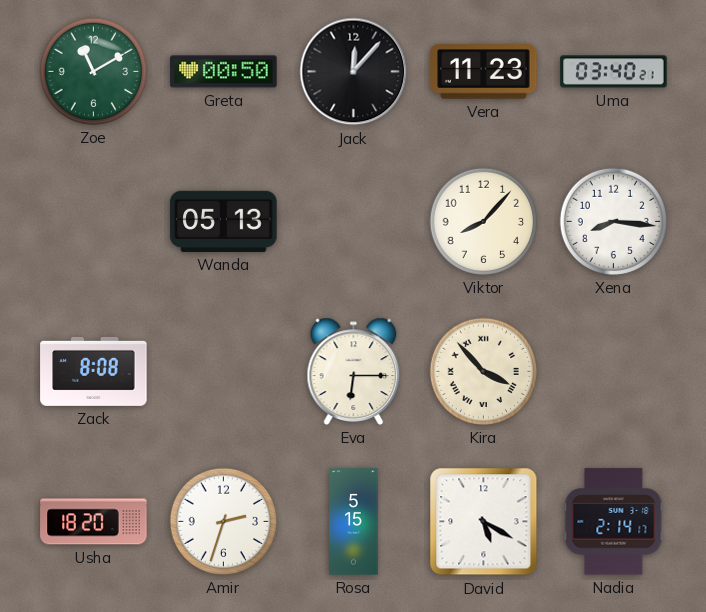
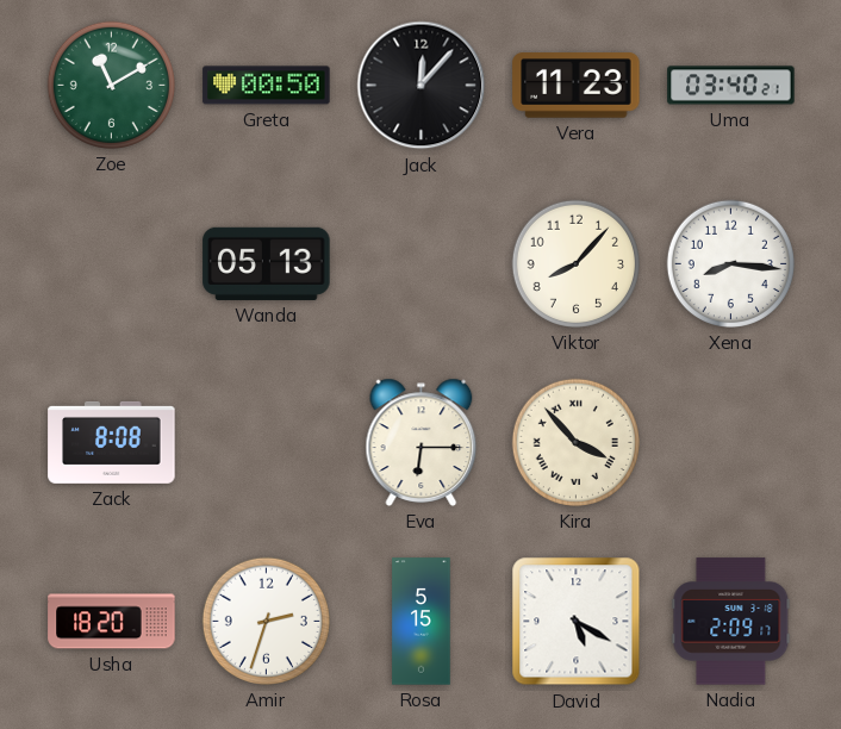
Nadia: 2:14 -> 2:09 (731, 622)
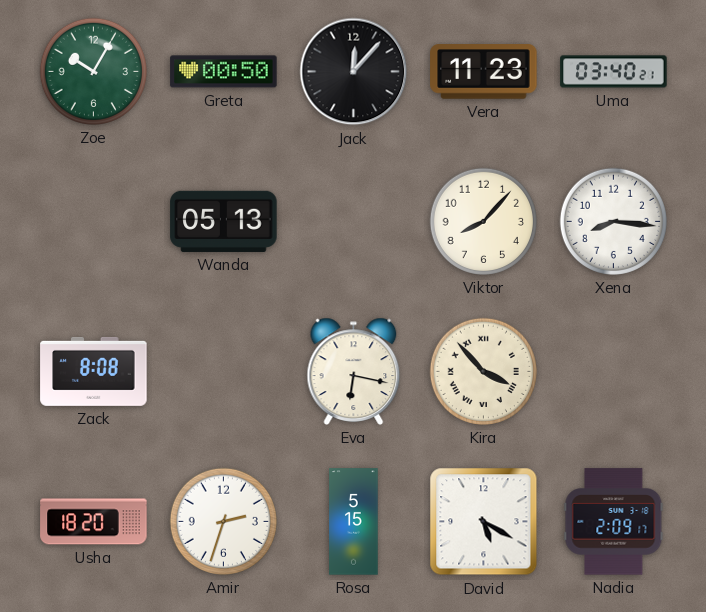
Zoe: 11:10 -> 10:05 (93, 71)
Eva: 6:15 -> 6:17 (354, 371)
